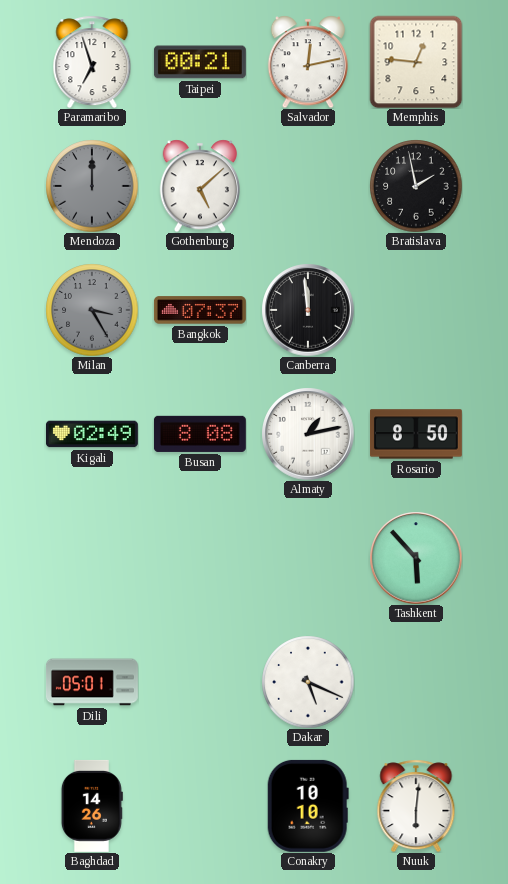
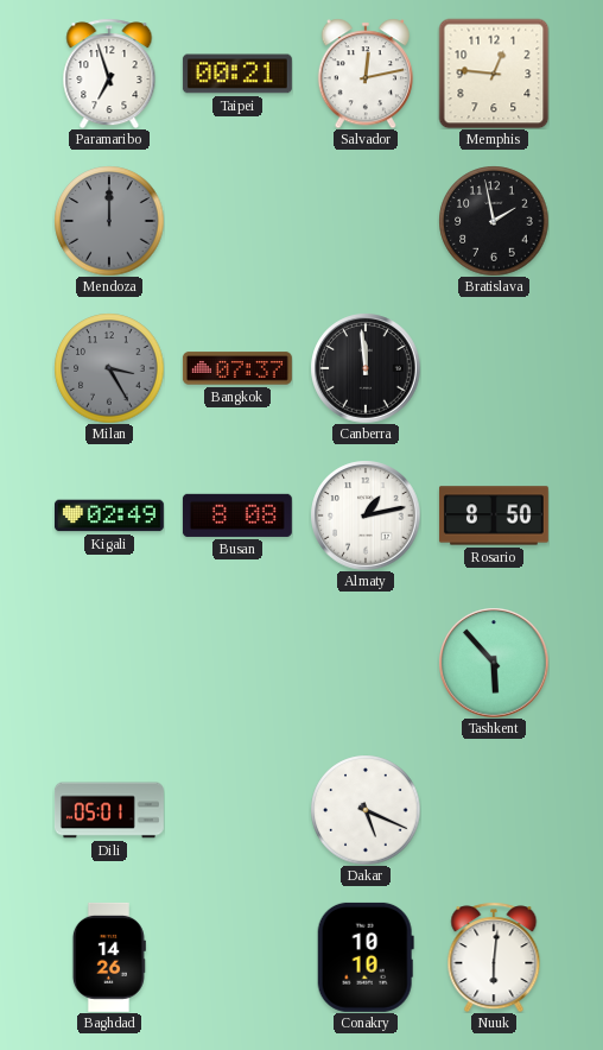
Gothenburg: 5:08 -> none (199, 186)
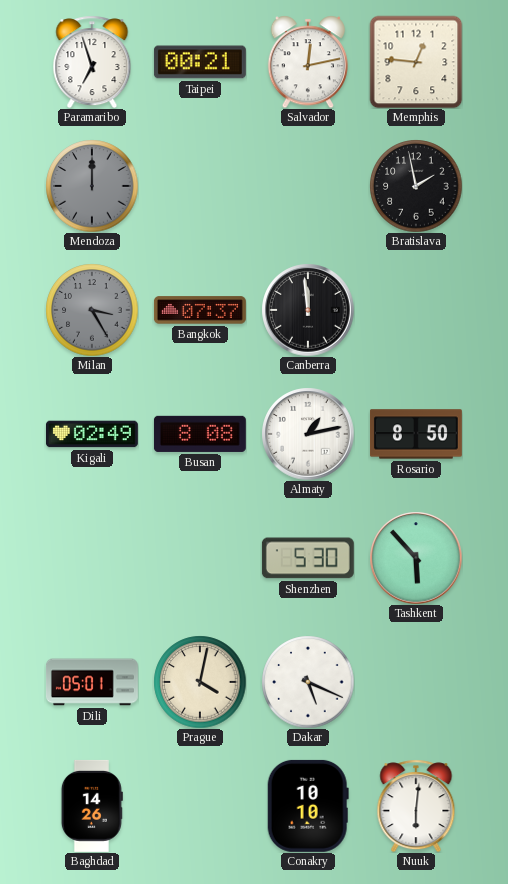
Shenzhen: none -> 5:30 (308, 558)
Prague: none -> 4:02 (200, 682)
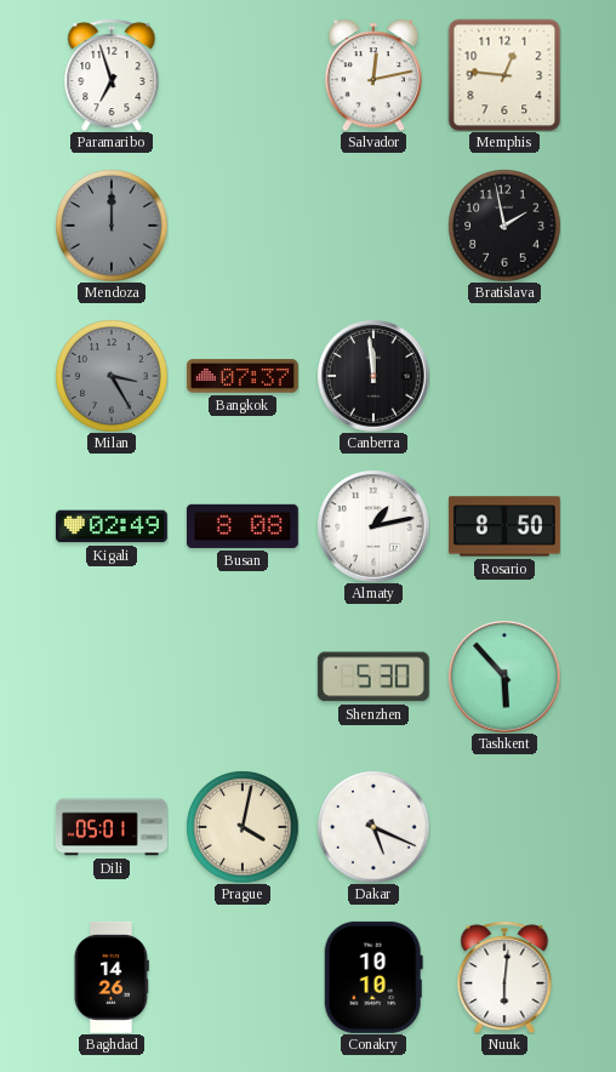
Taipei: 00:21 -> none (200, 62)
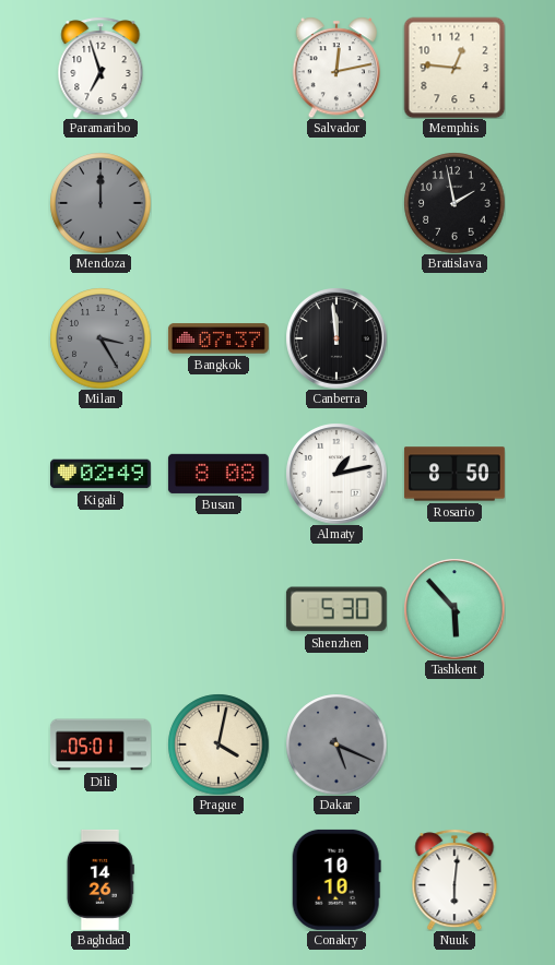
Dakar dial: white -> grey (336, 744)
